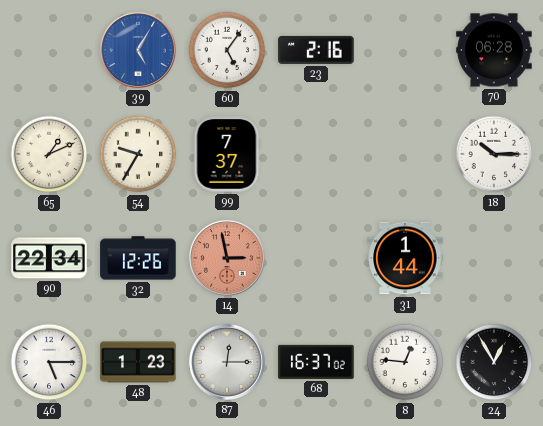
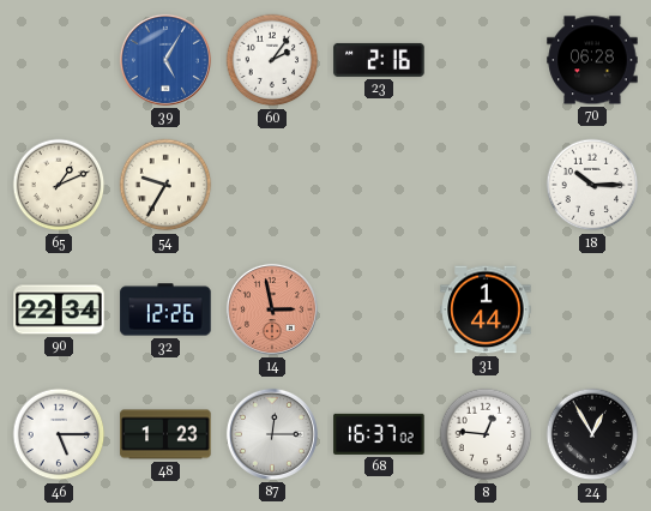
60: 5:06 -> 2:06 (272, 60)
99: 7:37 -> none (227, 154)
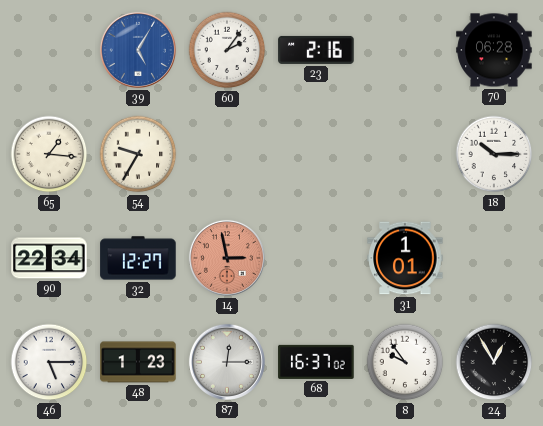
65: 1:11 -> 1:16 (49, 154)
32: 12:26 -> 12:27 (138, 258)
31: 1:44 -> 1:01 (405, 258)
8: 12:46 -> 9:54 (405, 362)
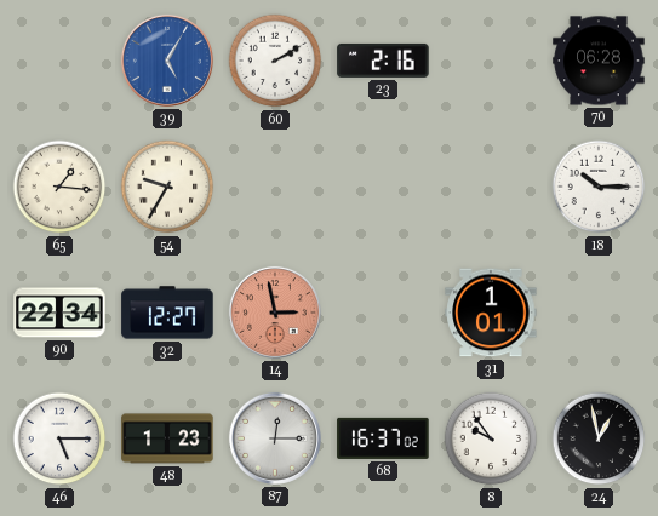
60: 2:06 -> 2:10 (275, 61)
24: 12:55 -> 12:58 (599, 438)
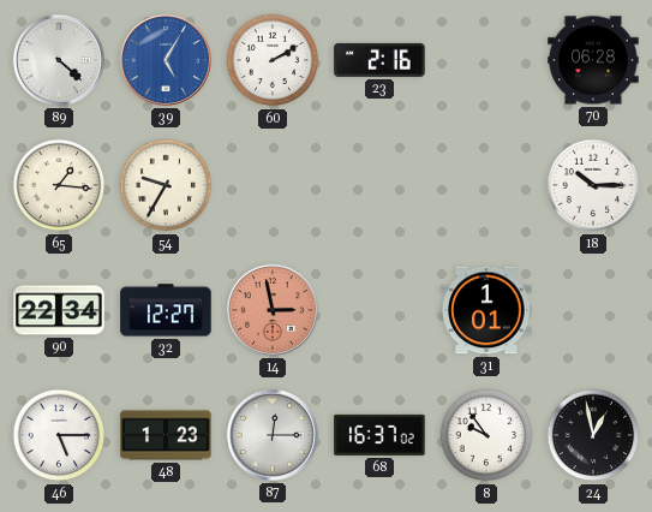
89: none -> 4:22 (59, 60)
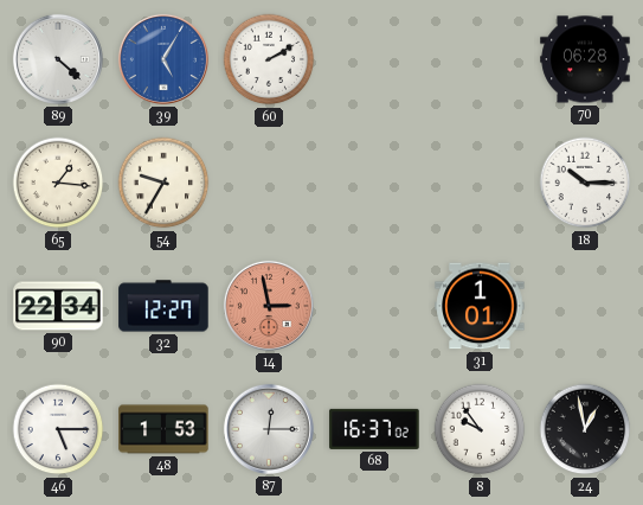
23: 2:16 -> none (379, 60)
48: 1:23 -> 1:53 (163, 429)
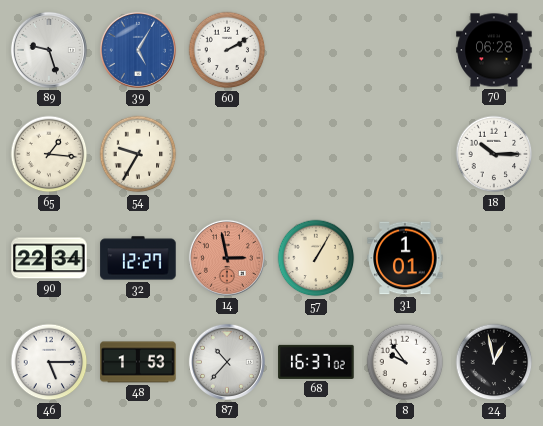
89: 4:22 -> 9:27 (49, 50)
57: none -> 1:05 (316, 258)
87: 12:15 -> 10:37 (227, 362)
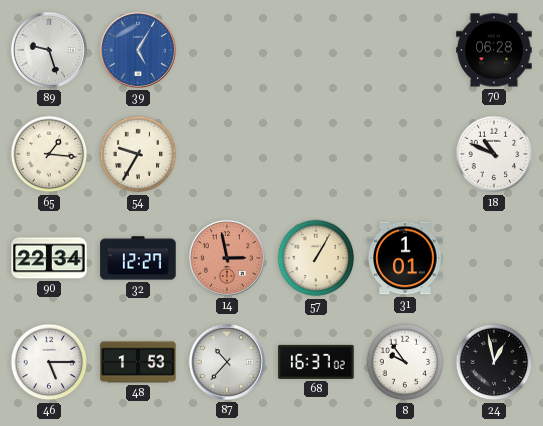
60: 2:10 -> none (227, 50)
18: 10:15 -> 10:49 (494, 154)
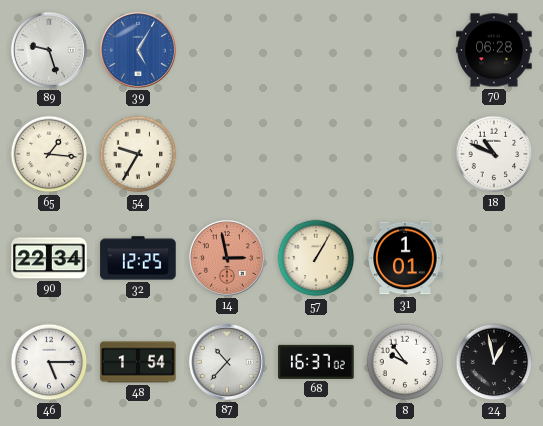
32: 12:27 -> 12:25 (138, 258)
48: 1:53 -> 1:54 (138, 362)
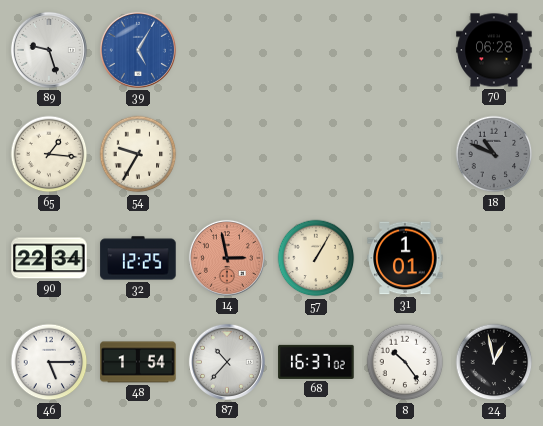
18 dial: white -> grey (494, 154)
8: 9:54 -> 10:24 (405, 362)
